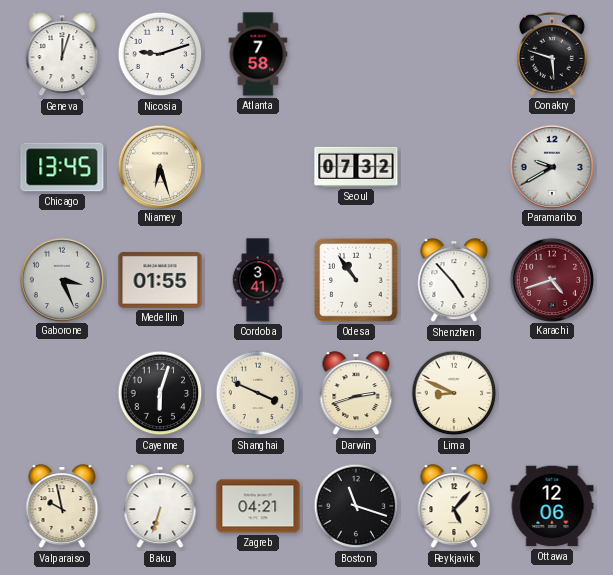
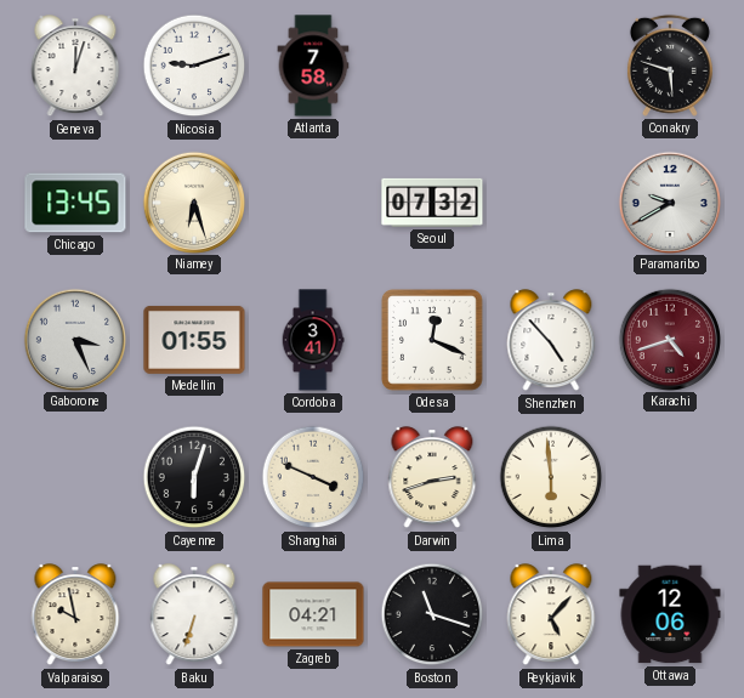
Odesa: 10:54 -> 12:19 (433, 341)
Lima: 8:49 -> 5:59 (551, 477)
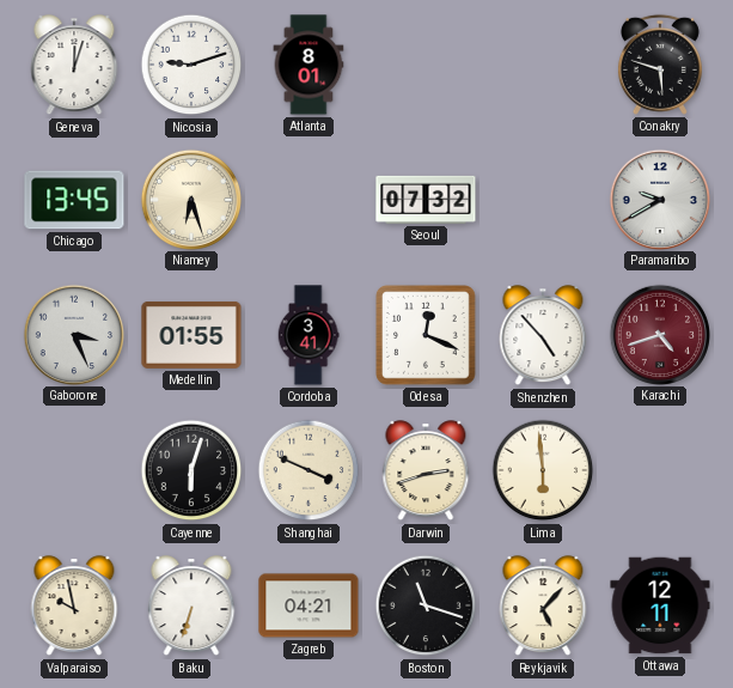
Atlanta: 7:58 -> 8:01 (309, 65)
Ottawa: 12:06 -> 12:11 (660, 605)
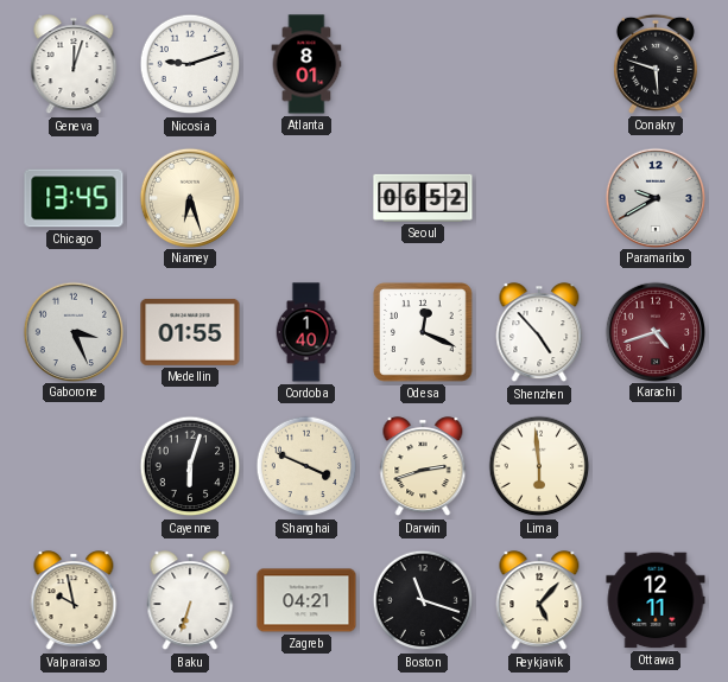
Seoul: 07:32 -> 06:52 (423, 198)
Cordoba: 3:41 -> 1:40 (306, 332)
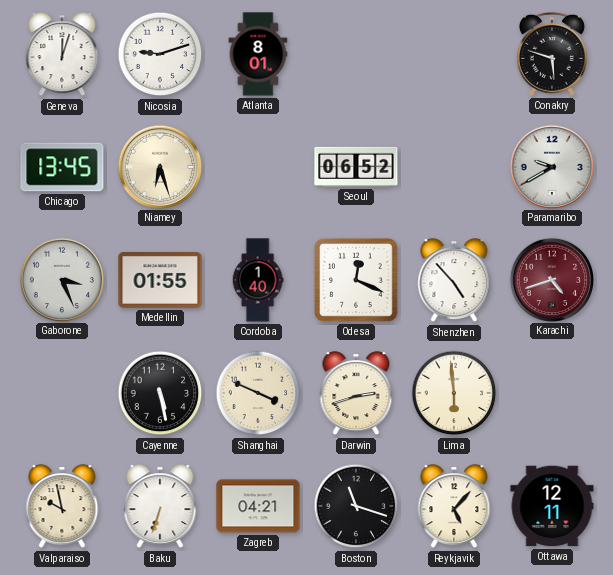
Cayenne: 6:03 -> 5:28 (160, 393)
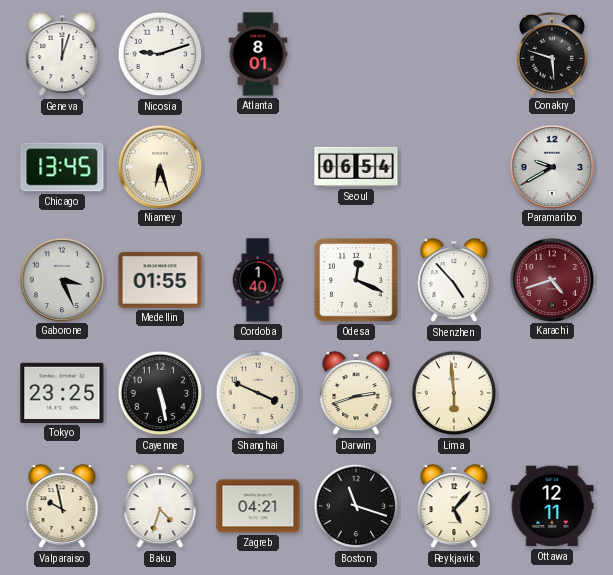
Seoul: 06:52 -> 06:54 (356, 167)
Tokyo: none -> 23:25 (62, 393)
Baku: 6:33 -> 4:33 (160, 507)
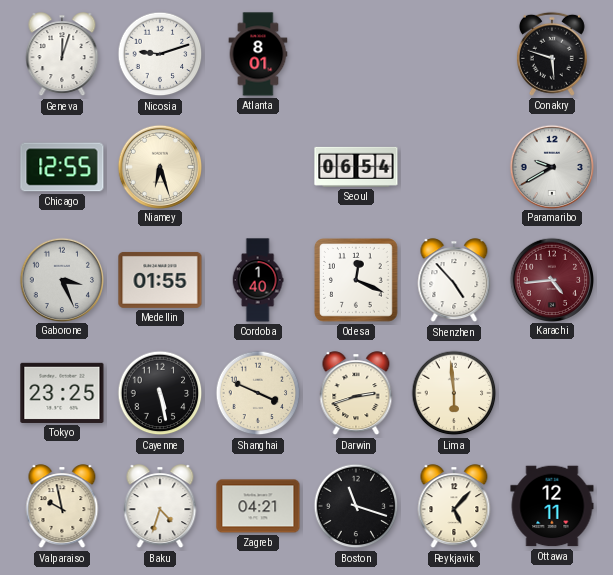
Chicago: 13:45 -> 12:55 (62, 167)
Karachi: 4:42 -> 4:44 (551, 279)
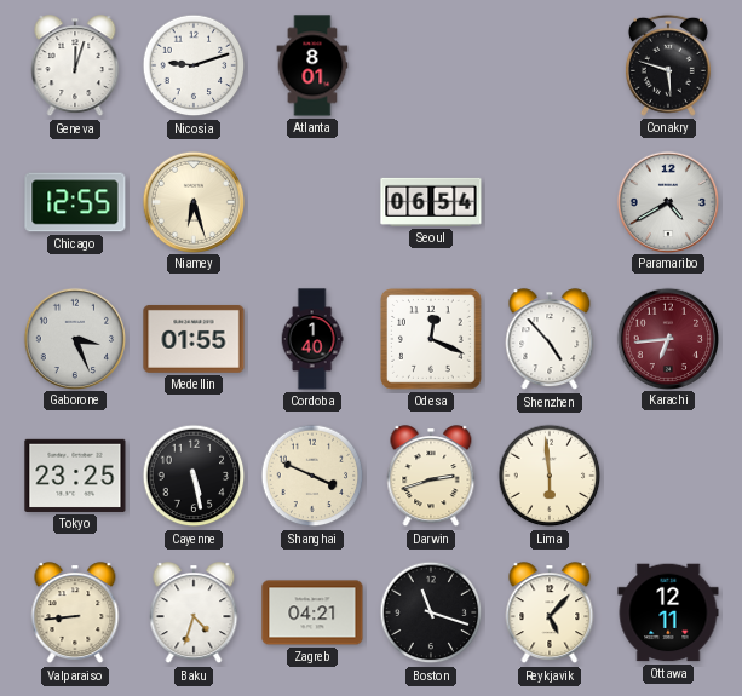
Paramaribo: 9:40 -> 4:40 (667, 201)
Karachi: 4:44 -> 6:44 (667, 338)
Valparaiso: 9:58 -> 8:44 (75, 614)
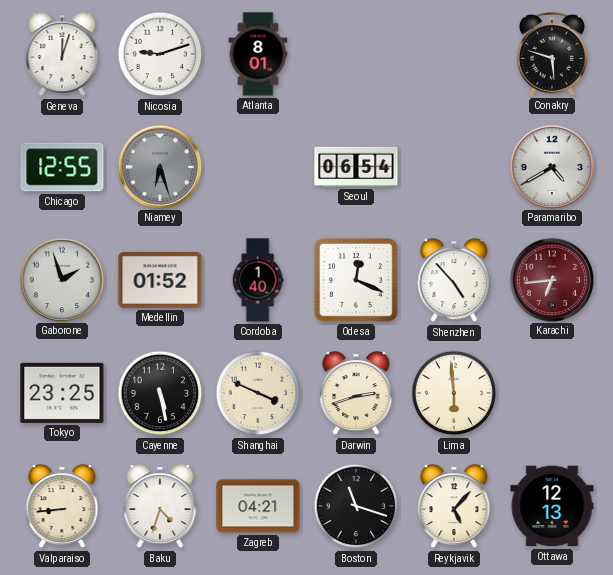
Niamey dial: cream -> grey (159, 166)
Gaborone: 3:26 -> 1:57 (61, 279)
Medellin: 01:55 -> 01:52 (160, 280)
Ottawa: 12:11 -> 12:13 (552, 506)
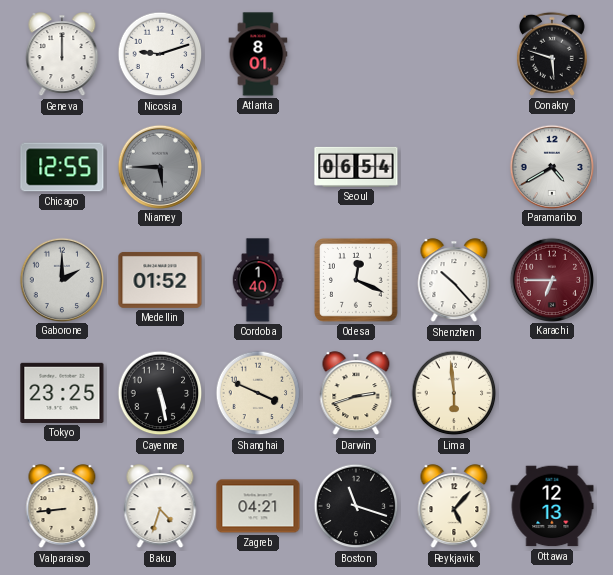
Geneva: 12:03 -> 12:00 (62, 55)
Niamey: 6:27 -> 5:45 (159, 166)
Gaborone: 1:57 -> 2:00 (61, 279)
Shenzhen: 4:53 -> 10:23 (454, 281)
Karachi: 6:44 -> 6:45 (551, 279)
